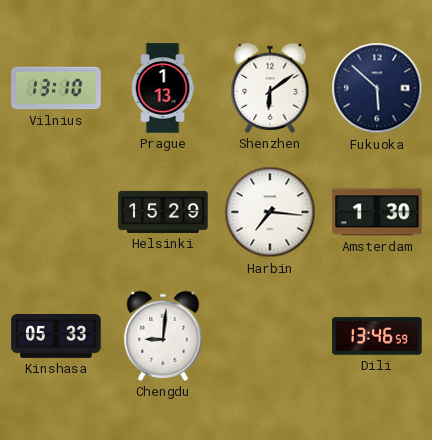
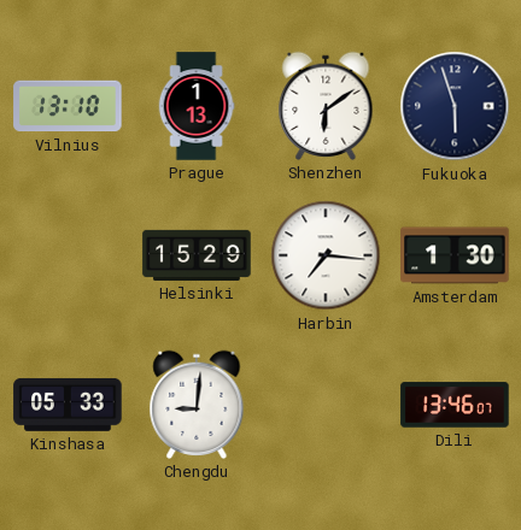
Fukuoka: 5:52 -> 5:57 (455, 106)
Dili: 13:46:59 -> 13:46:07 (455, 405)
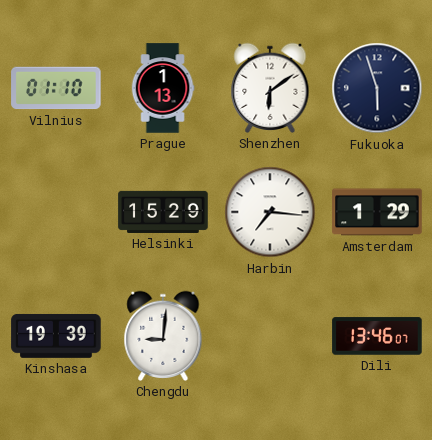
Vilnius: 13:10 -> 01:10 (56, 88)
Amsterdam: 1:30 -> 1:29 (377, 212)
Kinshasa: 05:33 -> 19:39 (56, 336)
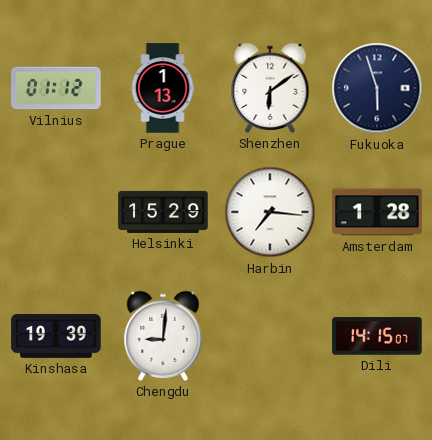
Vilnius: 01:10 -> 01:12 (56, 88)
Amsterdam: 1:29 -> 1:28 (377, 212)
Dili: 13:46 -> 14:15 (377, 336)
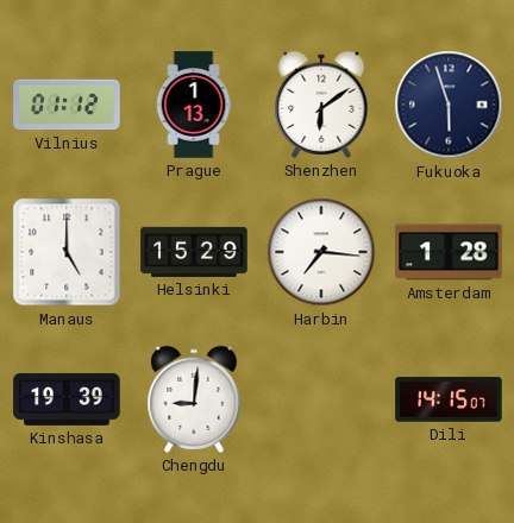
Manaus: none -> 5:00 (67, 252)
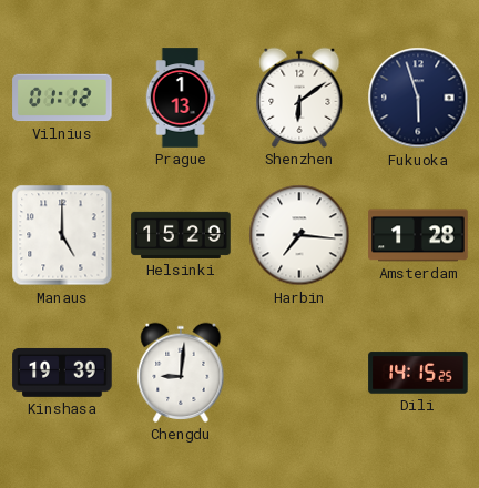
Dili: 14:15:07 -> 14:15:25 (418, 373)
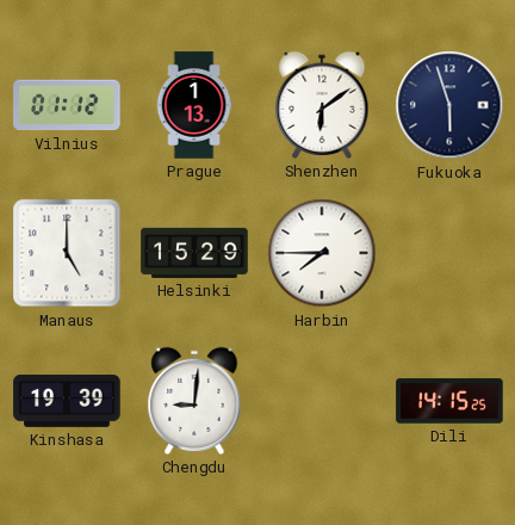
Harbin: 7:16 -> 7:45 (322, 253)
Amsterdam: 1:28 -> none (418, 235)
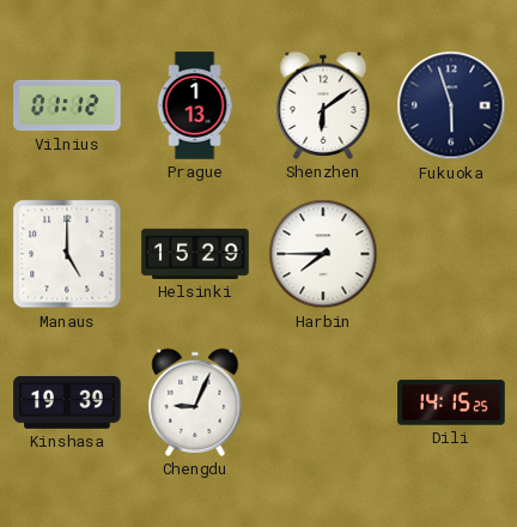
Chengdu: 9:01 -> 9:04 (195, 402)
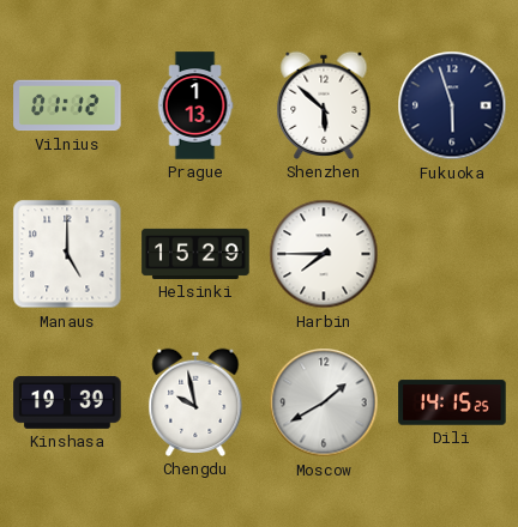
Shenzhen: 6:09 -> 5:52 (324, 105)
Chengdu: 9:04 -> 9:58 (195, 402)
Moscow: none -> 1:40 (324, 402)
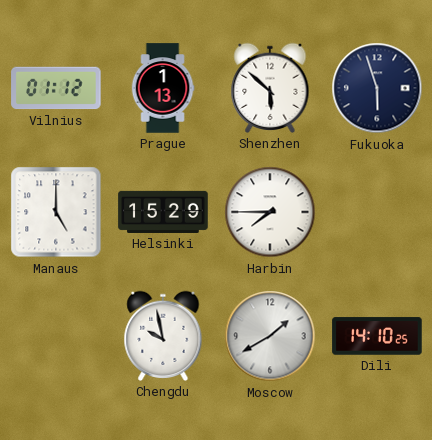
Kinshasa: 19:39 -> none (67, 402)
Dili: 14:15 -> 14:10 (377, 336)
